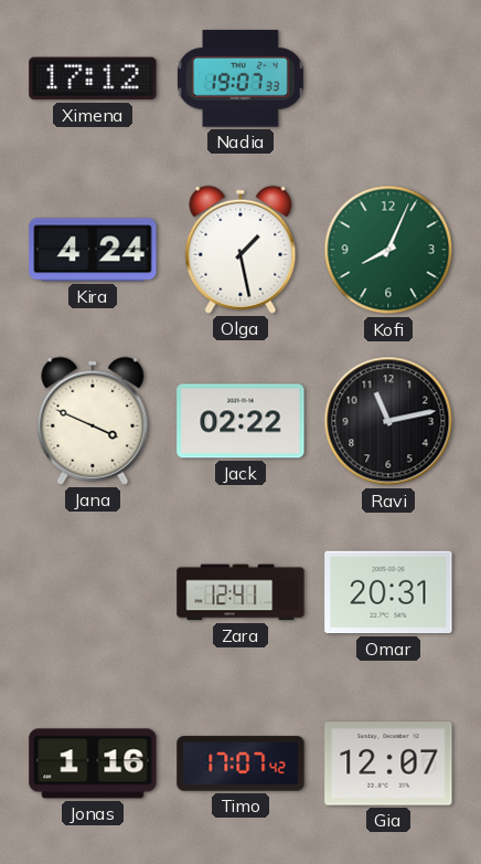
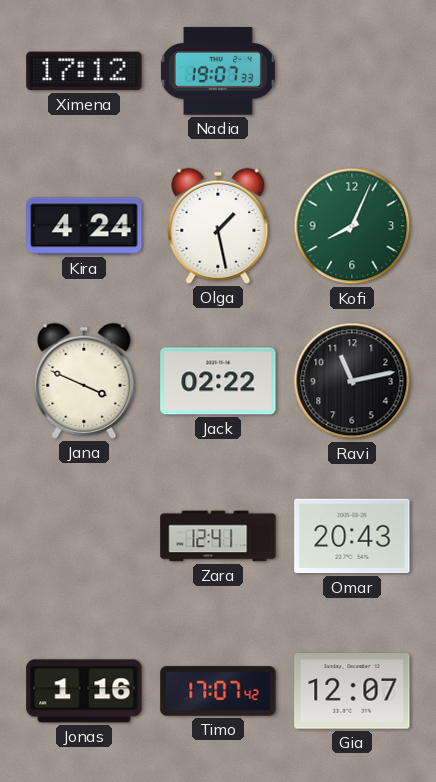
Omar: 20:31 -> 20:43 (352, 536)
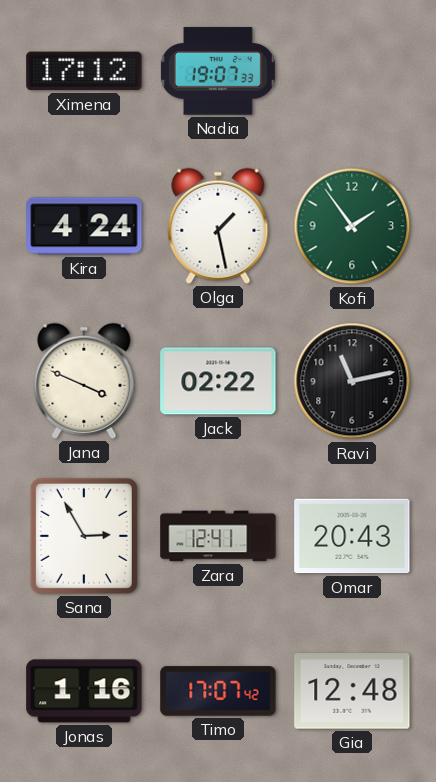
Kofi: 8:04 -> 1:54 (352, 226)
Sana: none -> 2:55 (84, 536)
Gia: 12:07 -> 12:48 (352, 691)
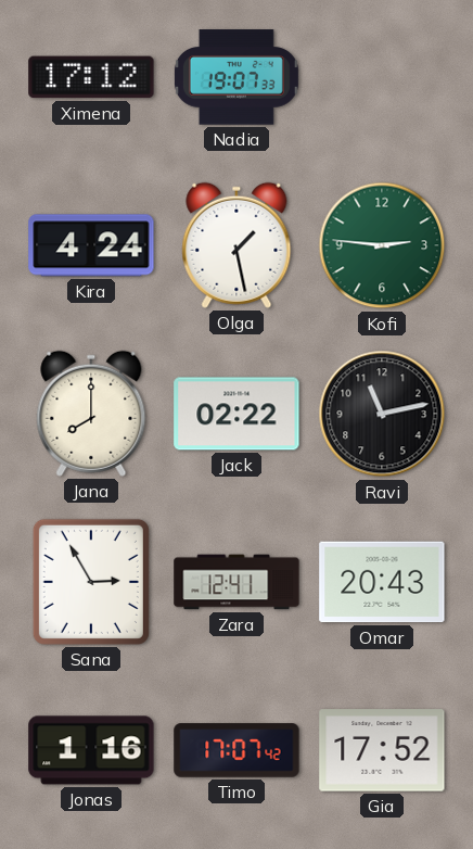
Kofi: 1:54 -> 2:46 (382, 245)
Jana: 3:49 -> 8:00 (91, 414)
Gia: 12:48 -> 17:52 (382, 750)
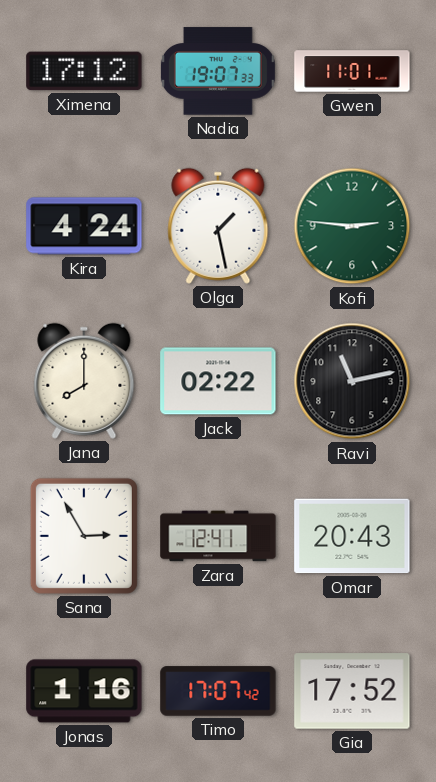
Gwen: none -> 11:01 (352, 71)
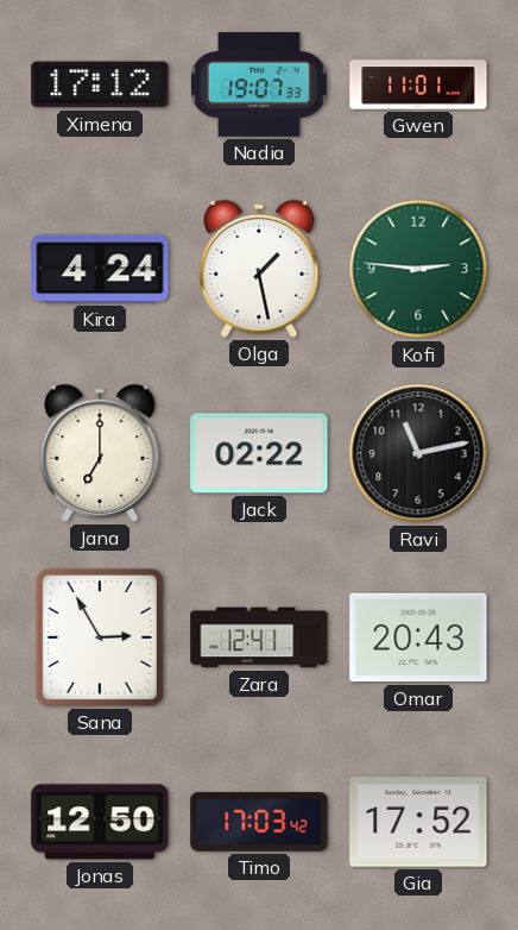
Jana: 8:00 -> 7:00 (100, 453)
Jonas: 1:16 -> 12:50 (100, 822)
Timo: 17:07 -> 17:03 (259, 822)
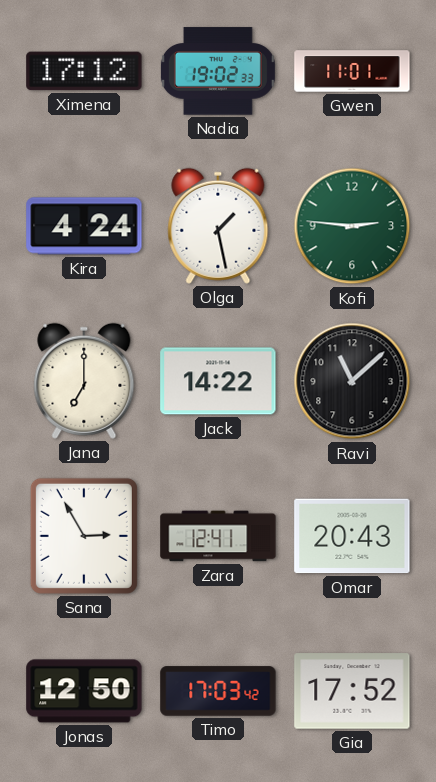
Nadia: 19:07 -> 19:02 (218, 71)
Jack: 02:22 -> 14:22 (218, 381)
Ravi: 11:13 -> 11:08 (352, 381)
